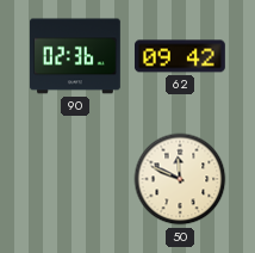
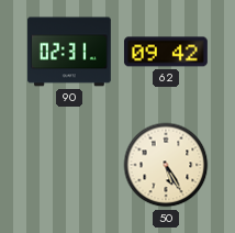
90: 02:36 -> 02:31 (69, 52)
50: 11:49 -> 5:25 (166, 165)
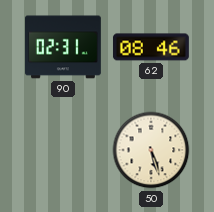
62: 09:42 -> 08:46 (151, 47)
50: 5:25 -> 5:27 (151, 150)
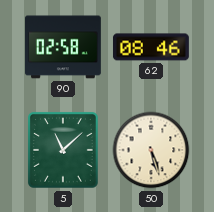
90: 02:31 -> 02:58 (63, 47)
5: none -> 11:08 (63, 151)
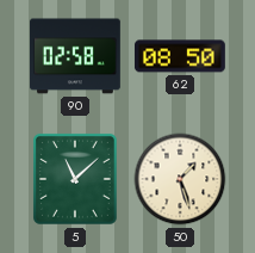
62: 08:46 -> 08:50 (180, 56)
50: 5:27 -> 1:27 (180, 179)
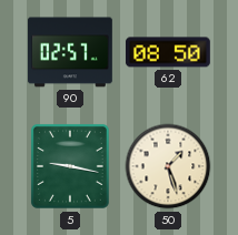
90: 02:58 -> 02:57 (70, 52)
5: 11:08 -> 9:17 (70, 167)
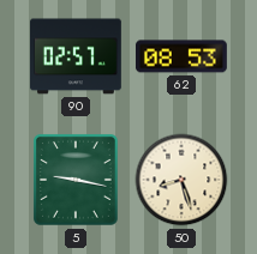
62: 08:50 -> 08:53 (181, 56)
50: 1:27 -> 8:27 (181, 180)
